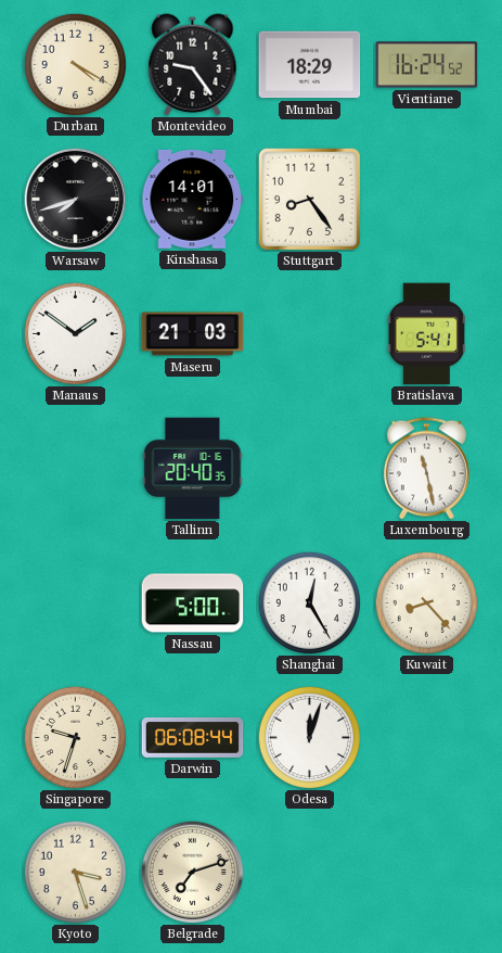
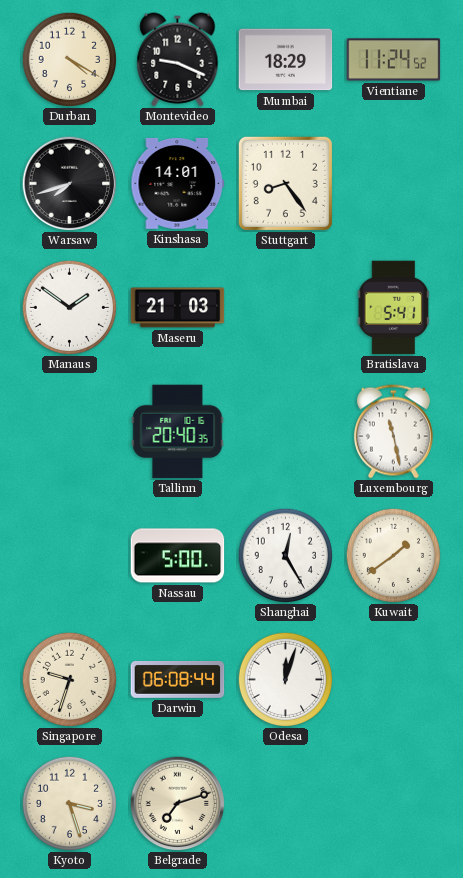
Montevideo: 9:24 -> 9:19 (178, 60)
Vientiane: 16:24 -> 11:24 (394, 60)
Kuwait: 8:23 -> 1:39 (393, 555)
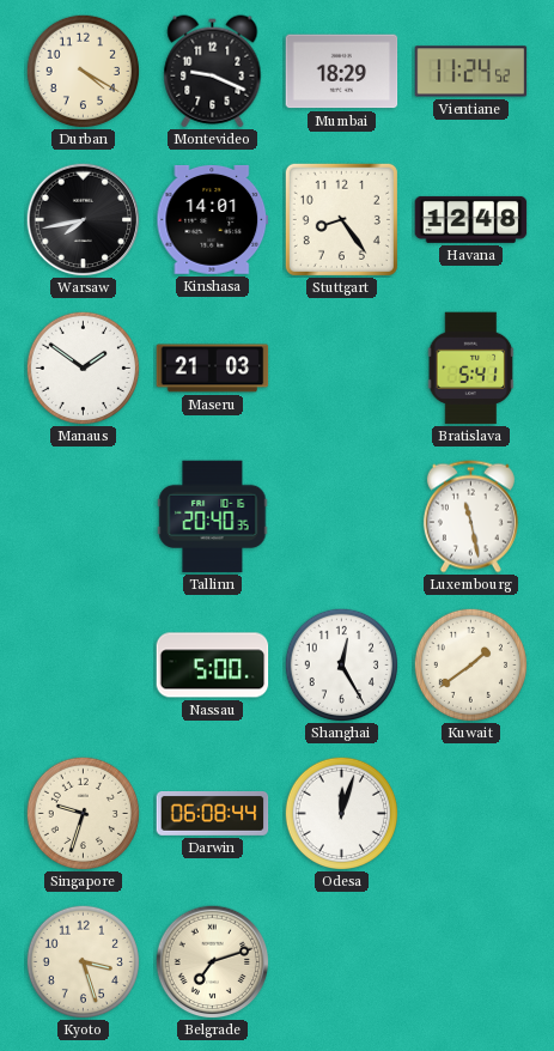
Warsaw: 7:42 -> 7:43 (83, 219)
Havana: none -> 12:48 (471, 219)
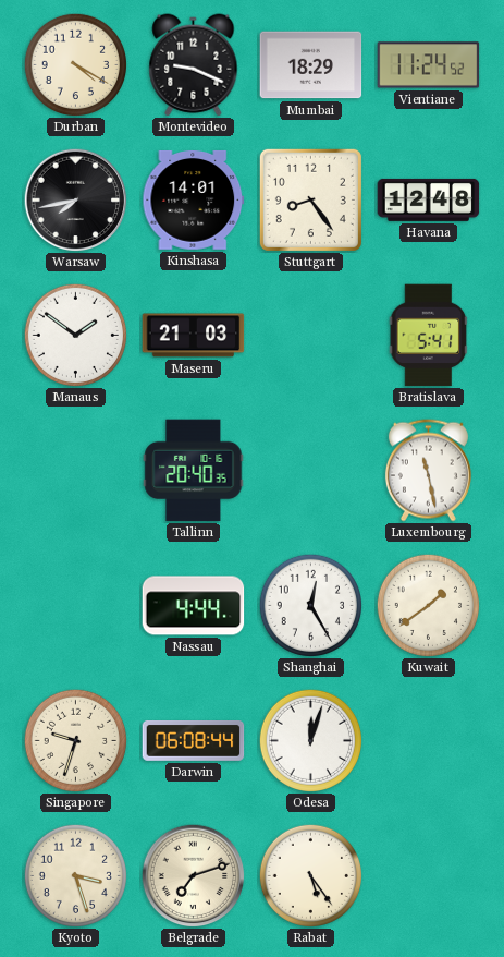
Nassau: 5:00 -> 4:44 (194, 606)
Rabat: none -> 5:24 (310, 875)
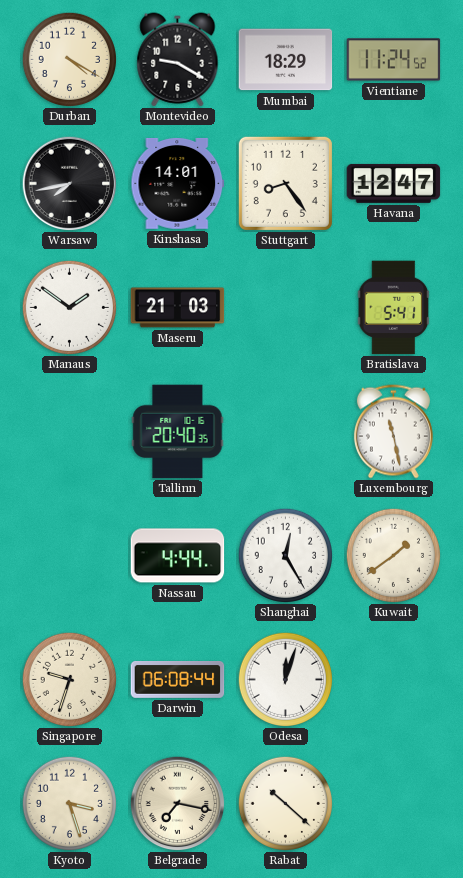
Montevideo: 9:19 -> 9:20 (178, 60)
Havana: 12:48 -> 12:47 (394, 183)
Belgrade: 7:12 -> 7:17 (177, 803)
Rabat: 5:24 -> 10:22 (285, 803)
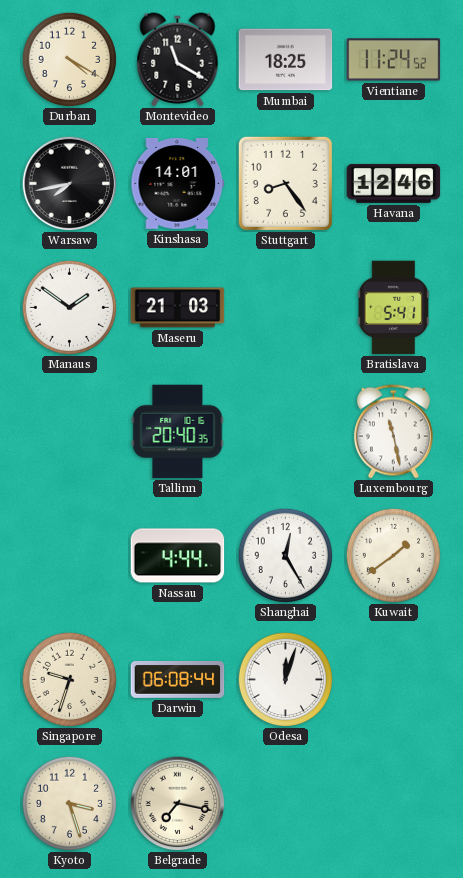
Montevideo: 9:20 -> 11:20 (178, 60)
Mumbai: 18:29 -> 18:25 (286, 60)
Havana: 12:47 -> 12:46 (394, 183)
Rabat: 10:22 -> none (285, 803)
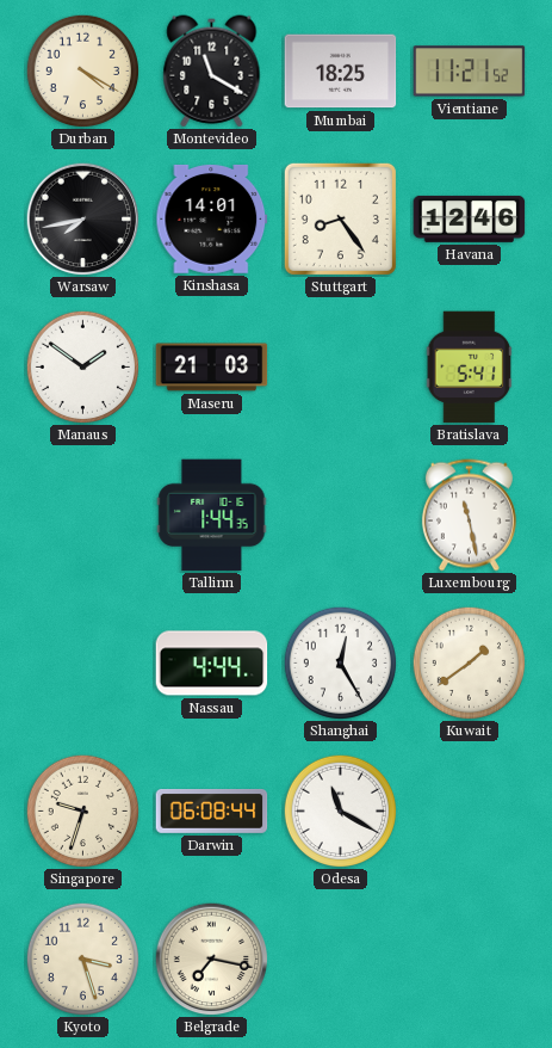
Vientiane: 11:24 -> 11:21 (470, 72)
Tallinn: 20:40 -> 1:44 (212, 516)
Odesa: 12:03 -> 11:20 (340, 810)
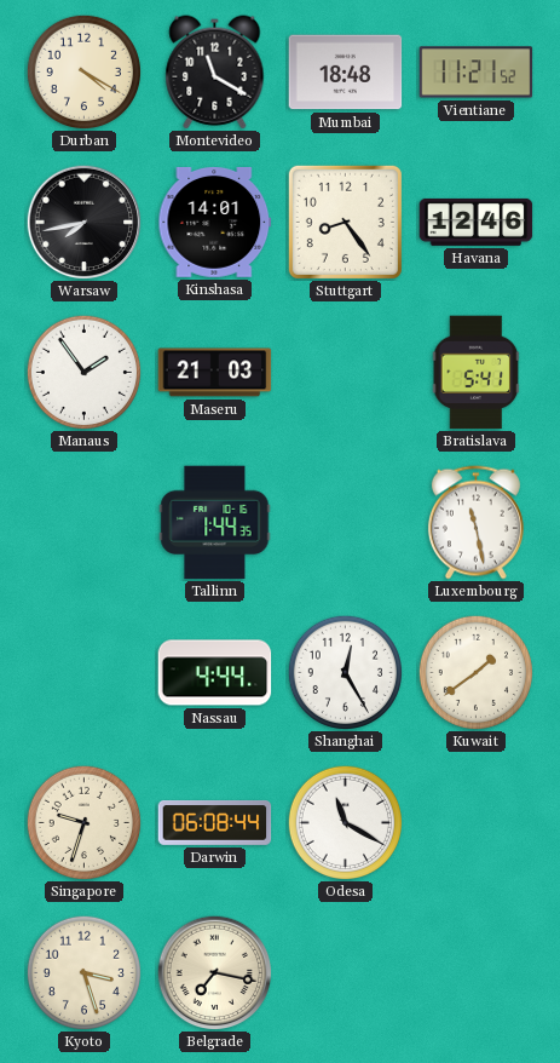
Mumbai: 18:25 -> 18:48 (346, 73)
Manaus: 1:51 -> 1:54 (83, 372)
